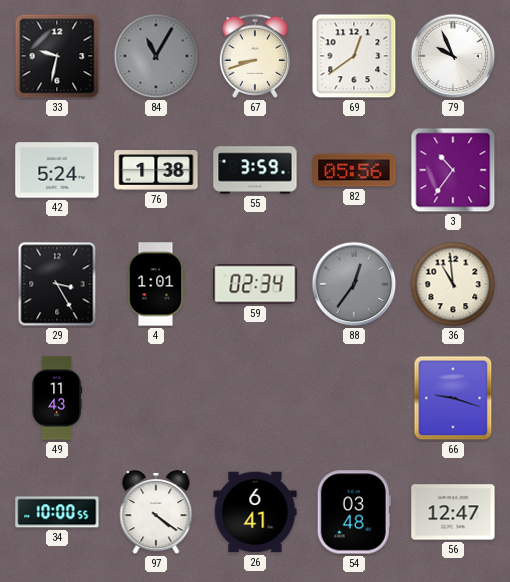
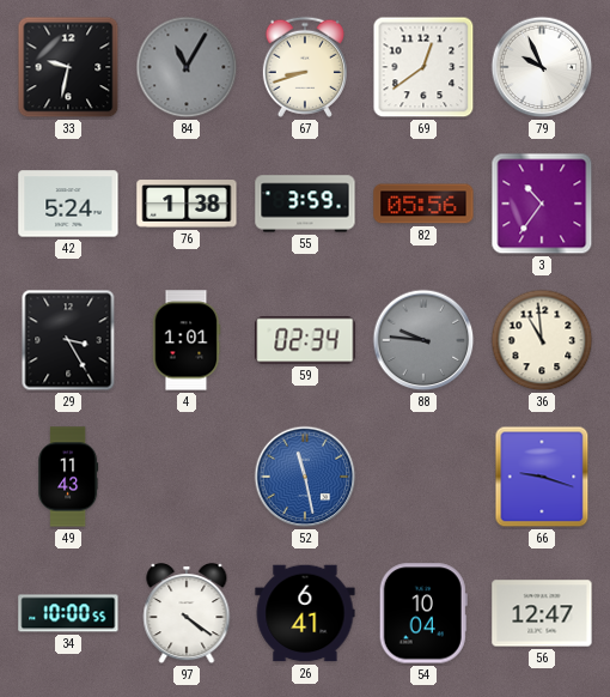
88: 12:36 -> 9:46 (423, 340)
52: none -> 11:28 (305, 477)
54: 03:48 -> 10:04 (423, 613)
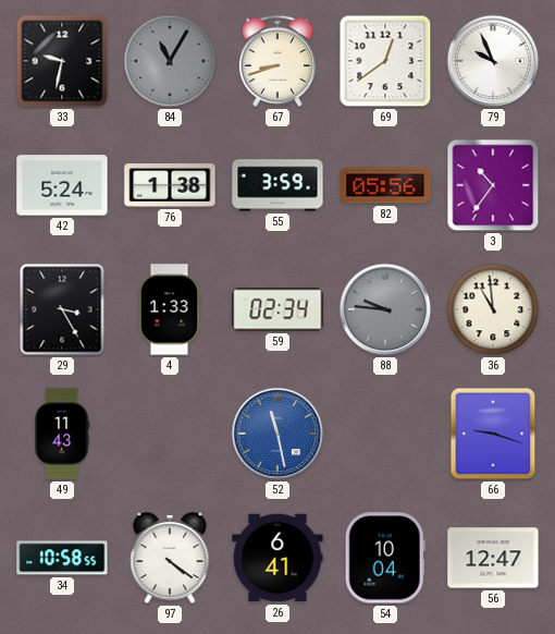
4: 1:01 -> 1:33 (170, 309)
34: 10:00 -> 10:58 (62, 558)
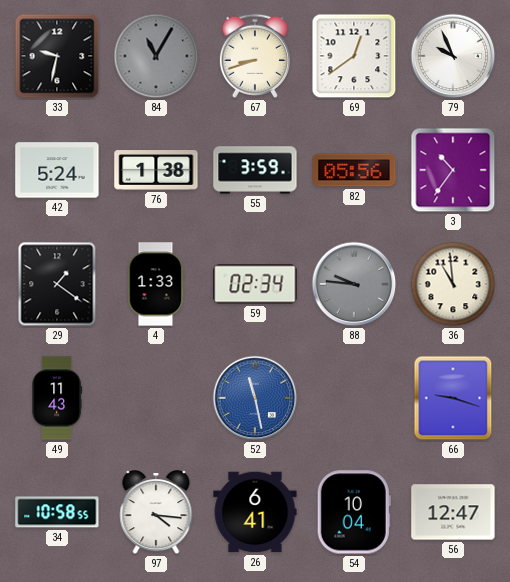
29: 3:25 -> 1:21 (57, 284)
97: 4:21 -> 4:16 (156, 513)
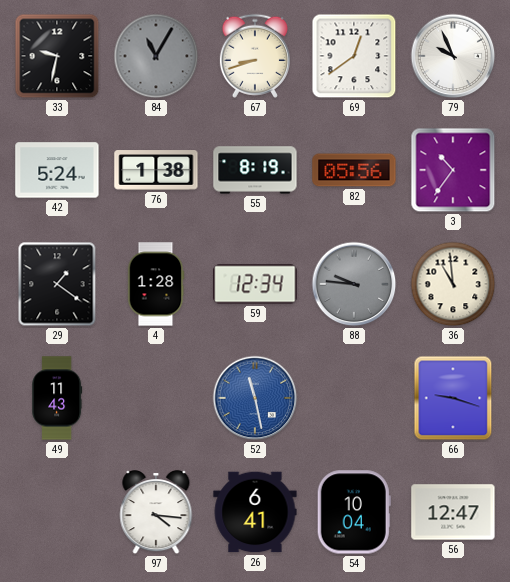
55: 3:59 -> 8:19 (255, 170)
4: 1:33 -> 1:28 (156, 284)
59: 02:34 -> 12:34 (255, 284)
34: 10:58 -> none (57, 512)
